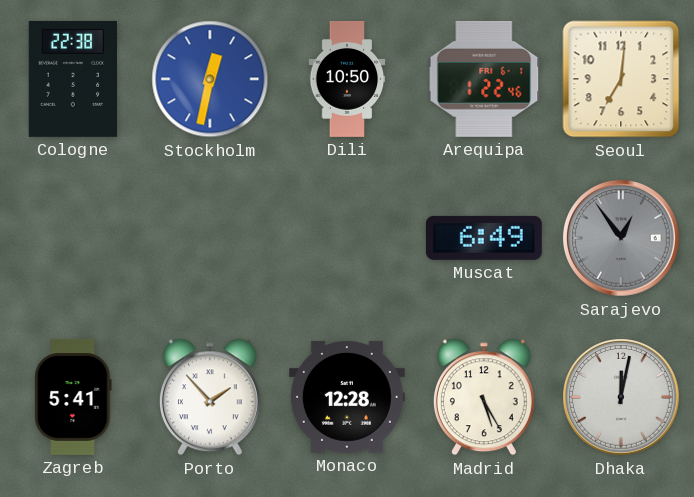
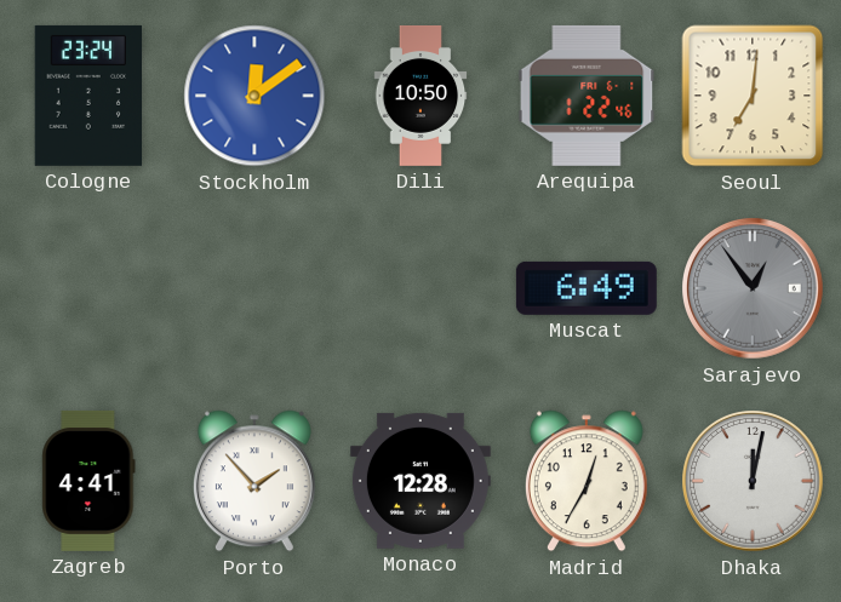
Cologne: 22:38 -> 23:24 (87, 96)
Stockholm: 12:32 -> 12:09 (254, 96)
Zagreb: 5:41 -> 4:41 (88, 481)
Madrid: 5:25 -> 12:35 (587, 481)
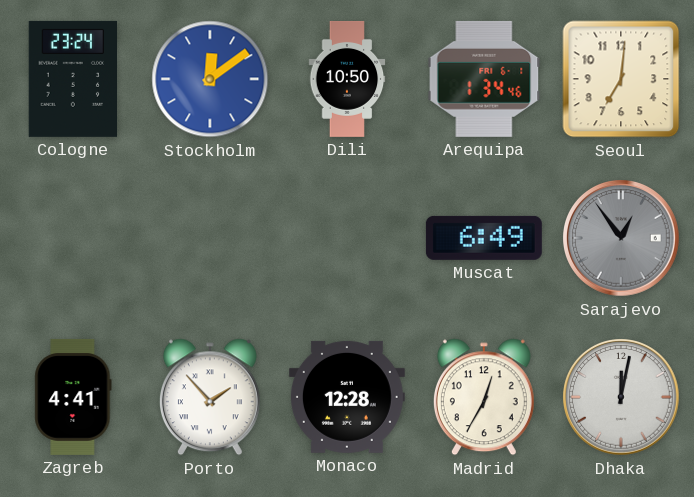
Arequipa: 1:22 -> 1:34 (484, 79)
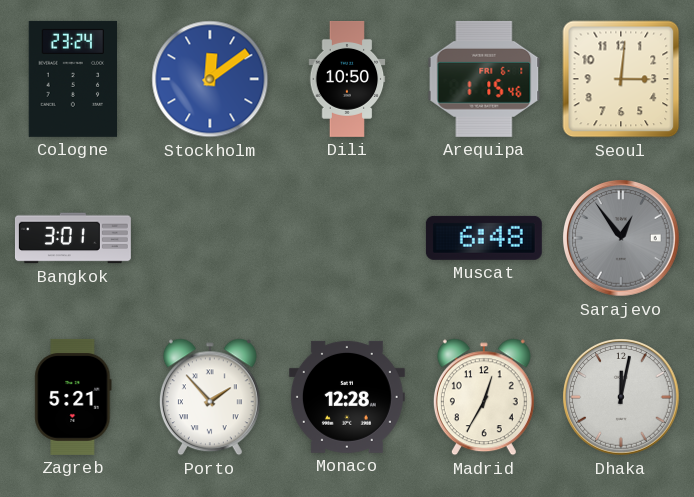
Arequipa: 1:34 -> 1:15 (484, 79)
Seoul: 7:01 -> 3:01 (621, 79)
Bangkok: none -> 3:01 (73, 238)
Muscat: 6:49 -> 6:48 (484, 238)
Zagreb: 4:41 -> 5:21 (73, 397)
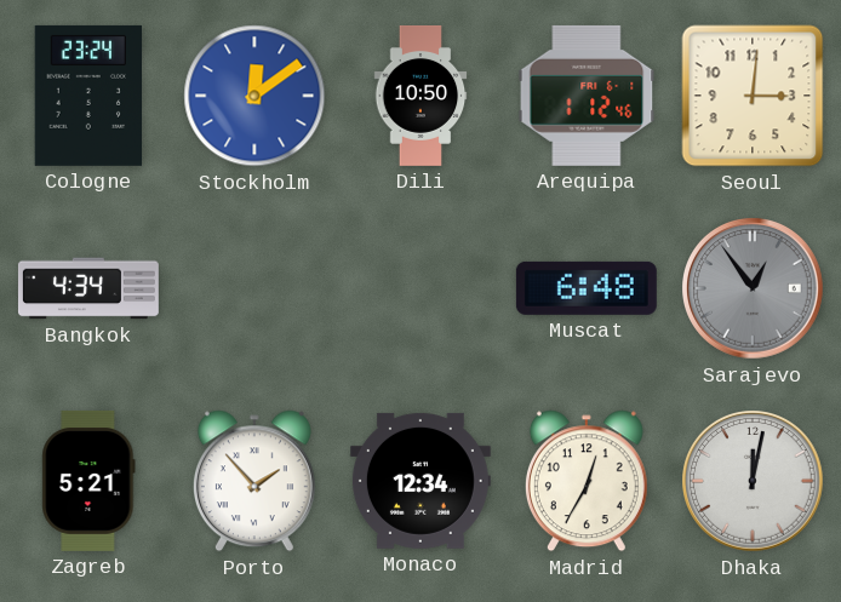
Arequipa: 1:15 -> 1:12 (587, 96)
Bangkok: 3:01 -> 4:34 (88, 288)
Monaco: 12:28 -> 12:34 (420, 481)
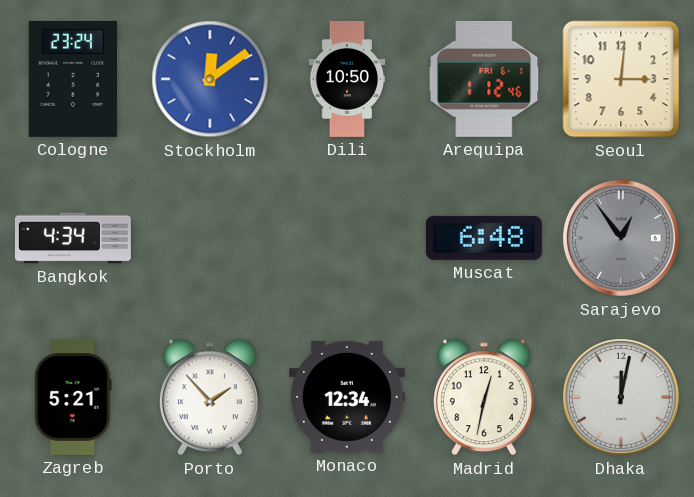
Madrid: 12:35 -> 12:32 (484, 397)
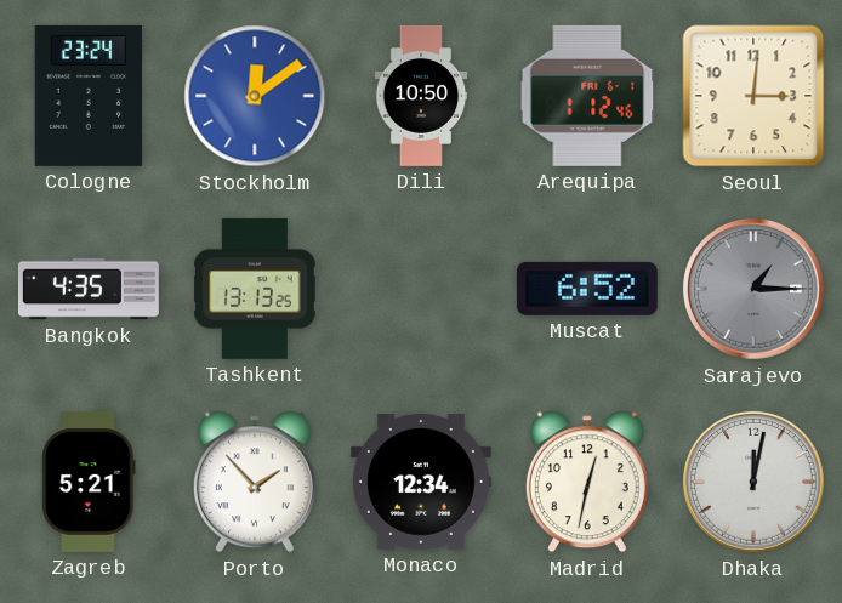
Bangkok: 4:34 -> 4:35 (89, 289)
Tashkent: none -> 13:13 (255, 289)
Muscat: 6:48 -> 6:52 (587, 289)
Sarajevo: 12:54 -> 1:15 (753, 289)
